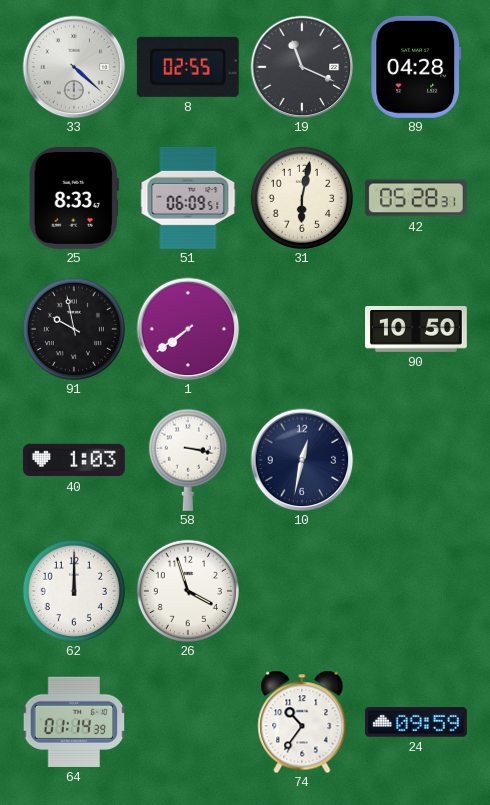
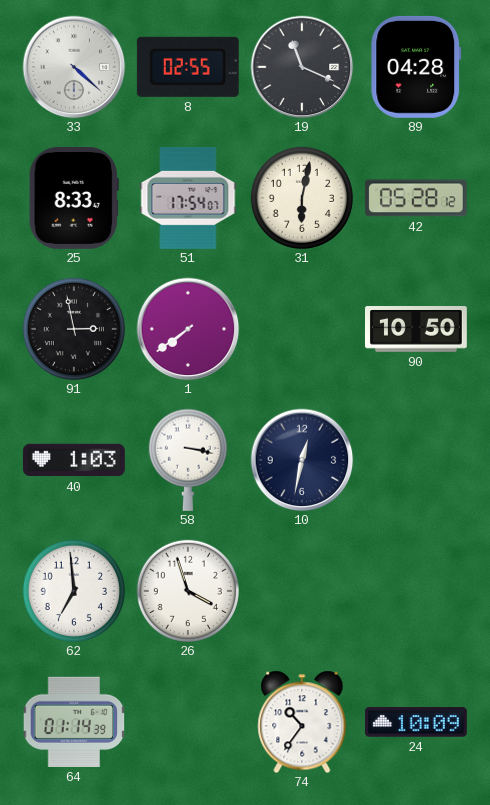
51: 06:09 -> 17:54 (188, 199)
42: 05:28:31 -> 05:28:12 (416, 198)
91: 9:58 -> 2:58 (74, 329)
62: 12:00 -> 6:59 (74, 591)
24: 09:59 -> 10:09 (416, 722)
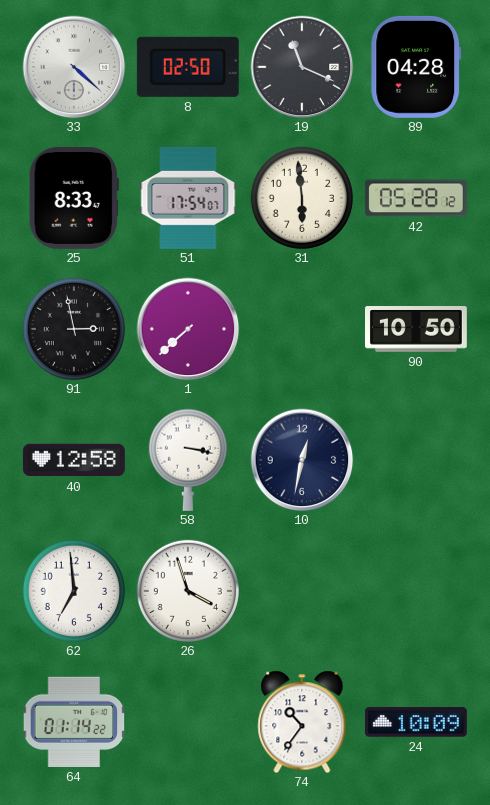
8: 02:55 -> 02:50 (188, 67)
31: 6:02 -> 5:59 (302, 198)
1: 7:39 -> 7:38 (188, 329)
40: 1:03 -> 12:58 (74, 460)
64: 01:14:39 -> 01:14:22 (74, 722)
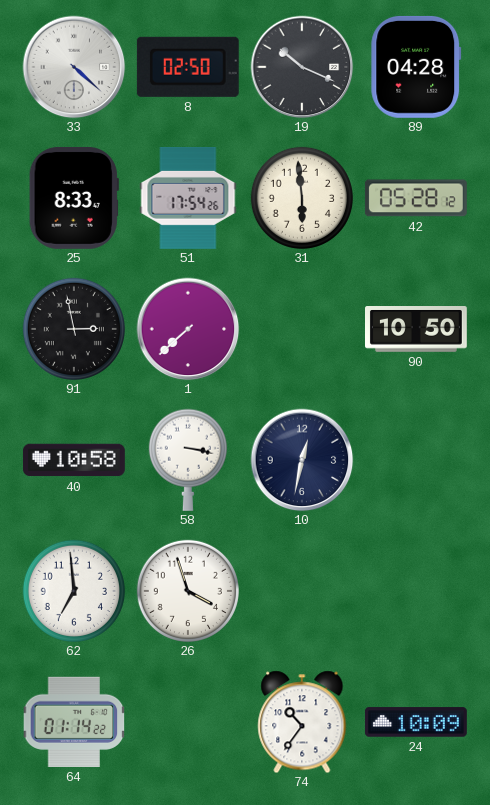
19: 11:19 -> 10:19 (302, 67)
51: 17:54:07 -> 17:54:26 (188, 199)
40: 12:58 -> 10:58 (74, 460)
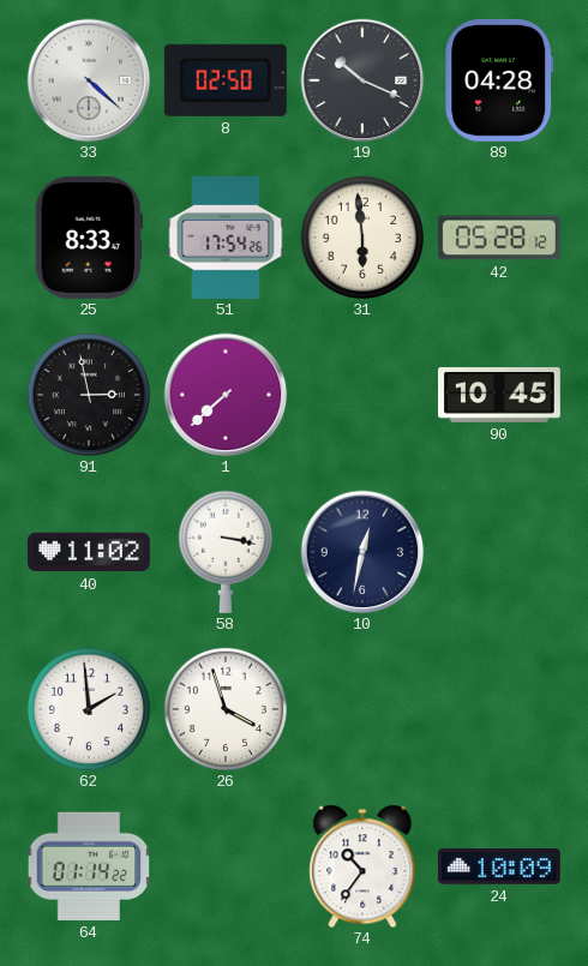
90: 10:50 -> 10:45 (500, 396)
40: 10:58 -> 11:02 (89, 552)
62: 6:59 -> 1:59 (89, 709)
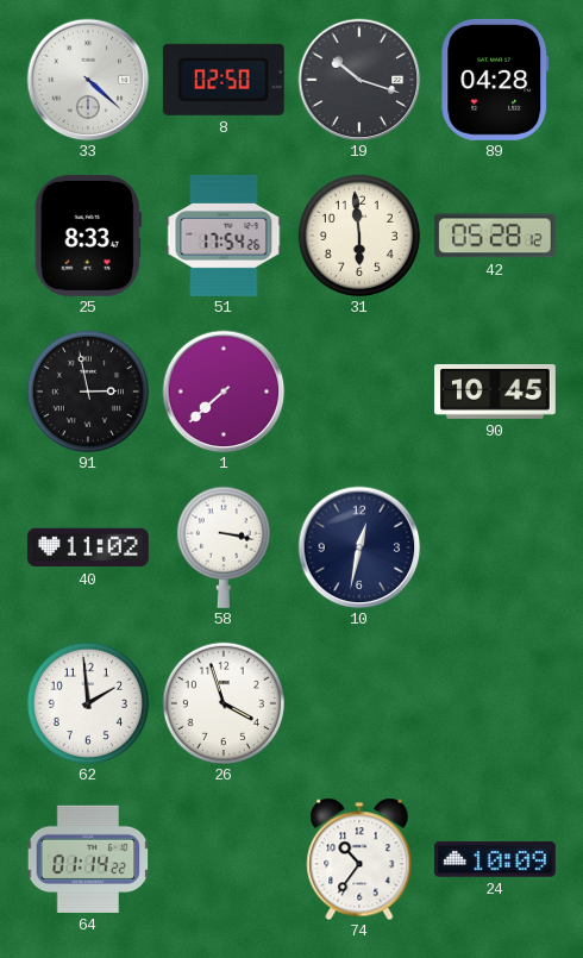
19: 10:19 -> 10:18 (359, 80)
